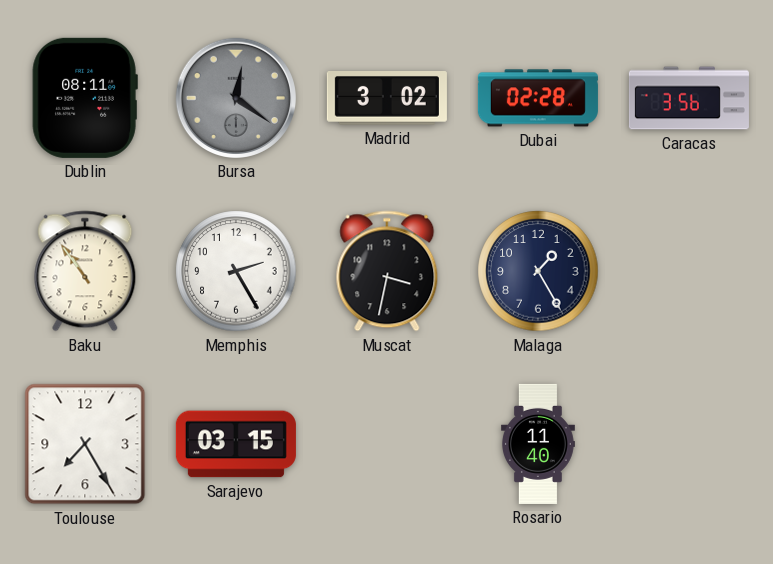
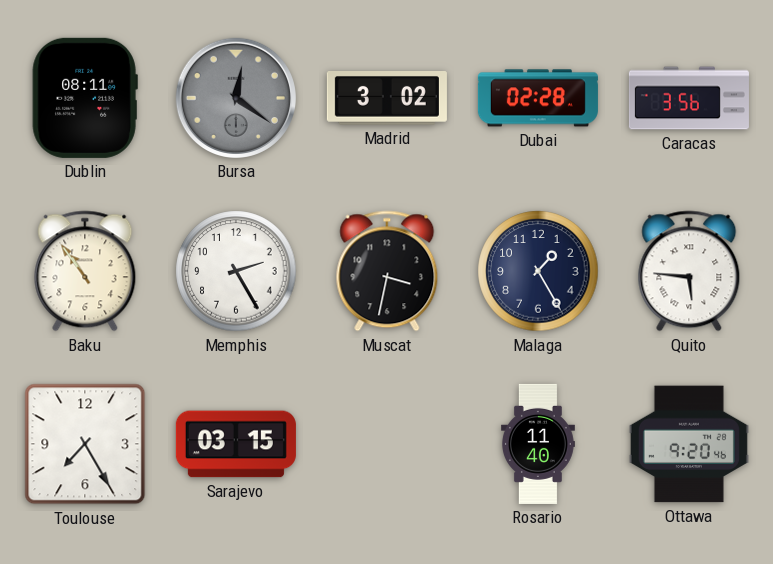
Quito: none -> 5:46 (689, 271)
Ottawa: none -> 9:20 (689, 444)
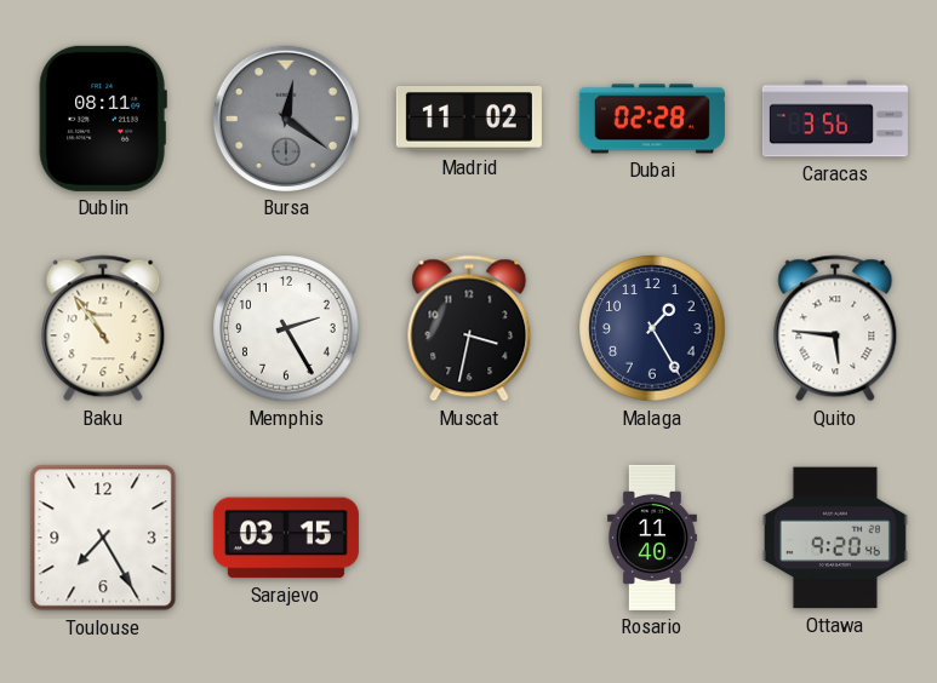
Madrid: 3:02 -> 11:02 (469, 120)
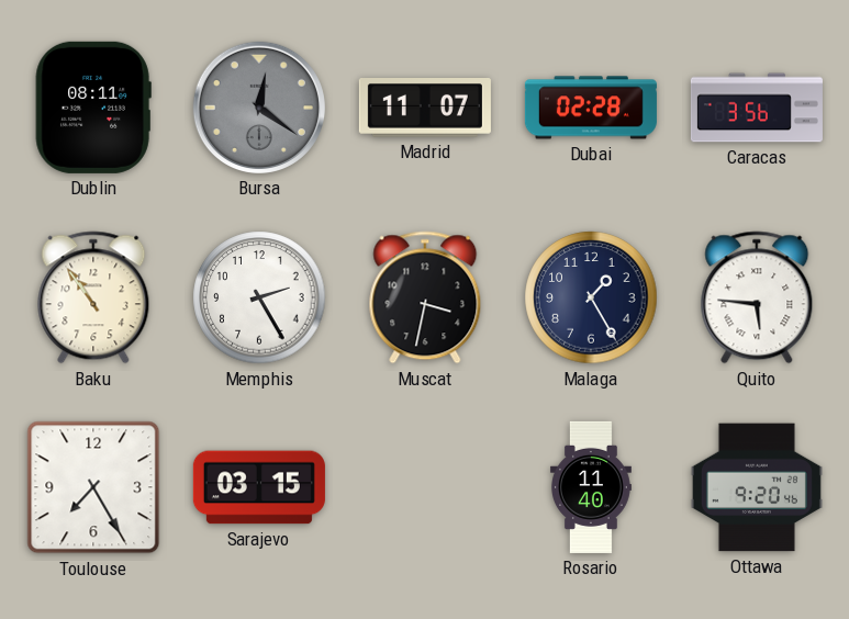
Madrid: 11:02 -> 11:07 (425, 109)
